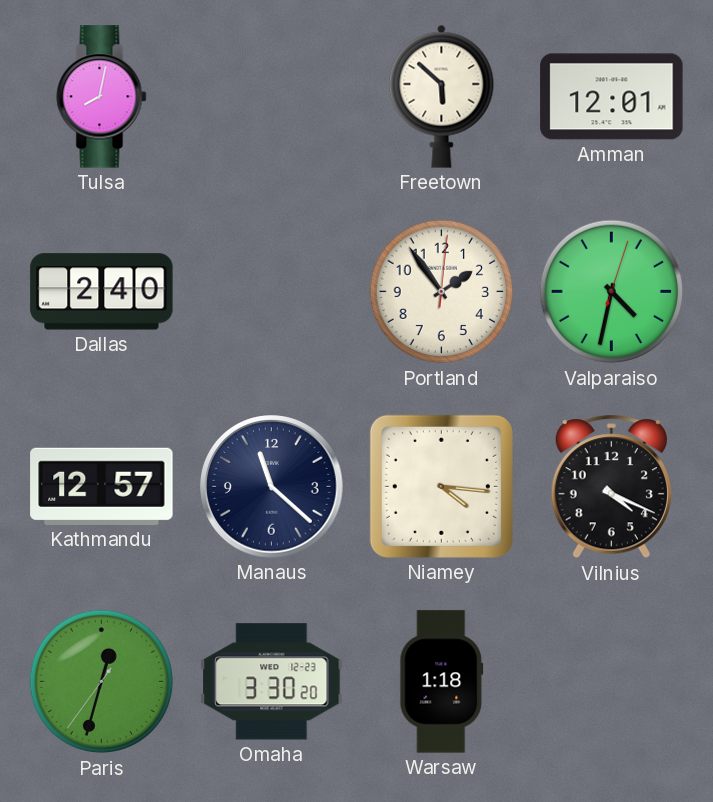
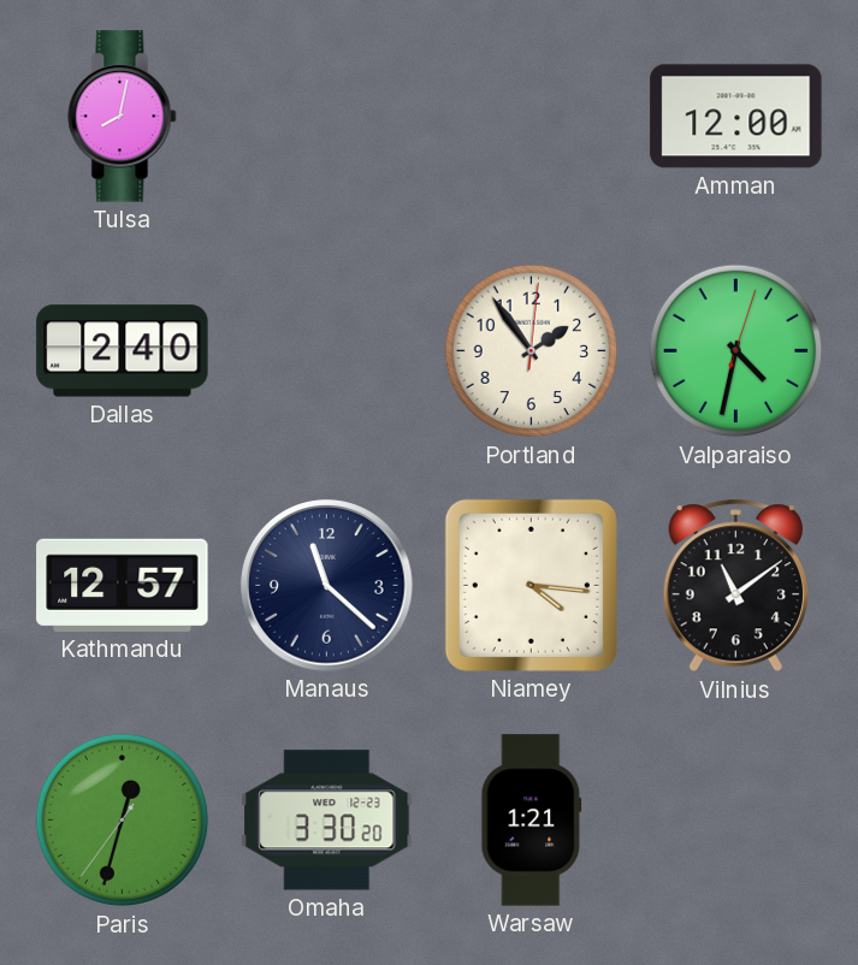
Freetown: 5:52 -> none (442, 96)
Amman: 12:01 -> 12:00 (736, 117)
Vilnius: 4:19 -> 11:09 (735, 586)
Warsaw: 1:18 -> 1:21 (532, 821)
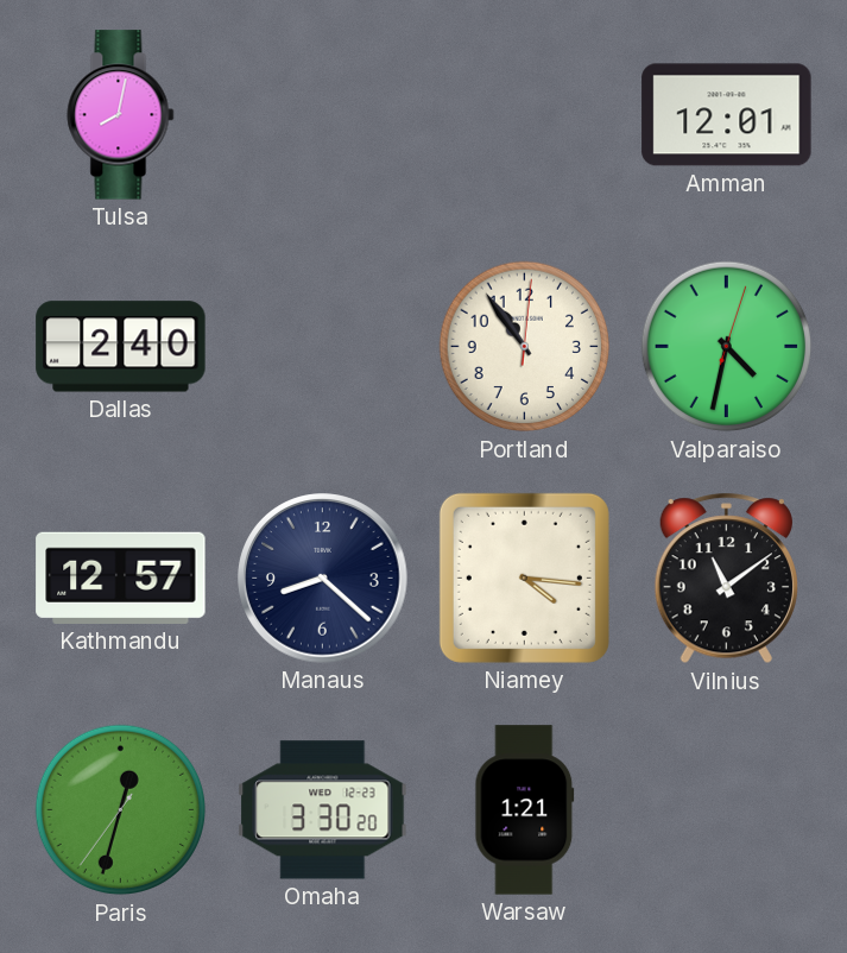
Amman: 12:00 -> 12:01 (727, 115)
Portland: 1:54 -> 10:54 (525, 347)
Manaus: 11:22 -> 8:22 (323, 579)
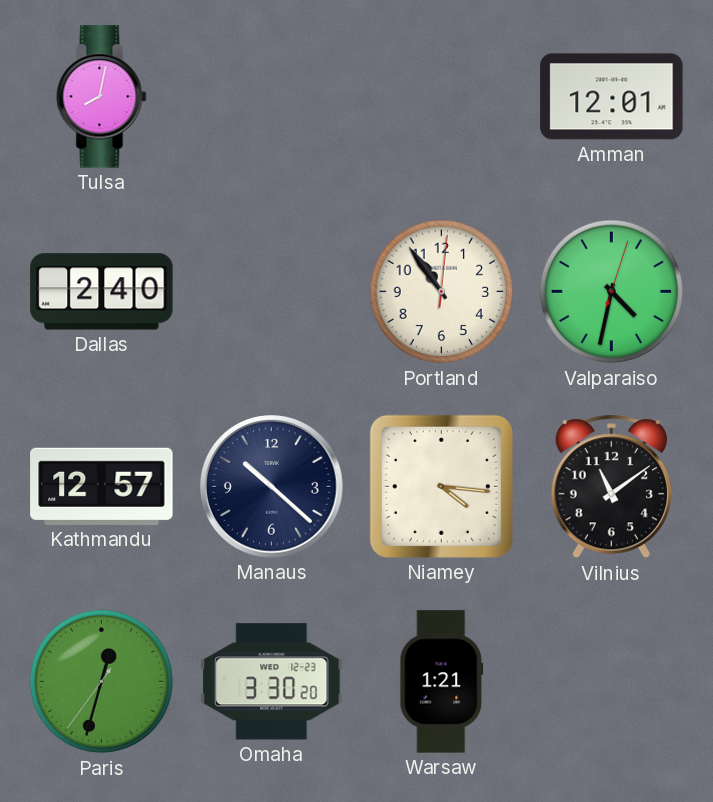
Manaus: 8:22 -> 10:22 (272, 487)
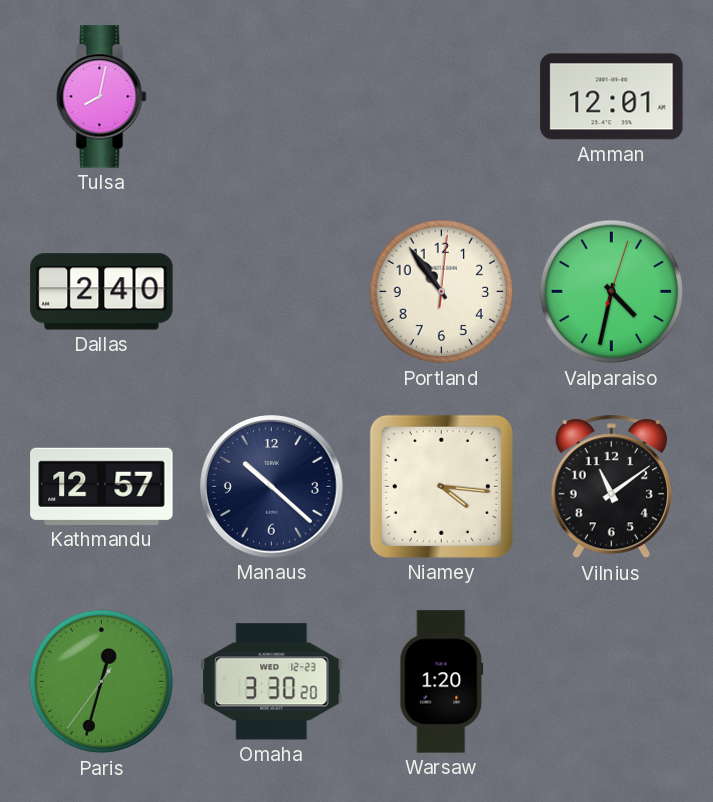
Warsaw: 1:21 -> 1:20 (442, 682)
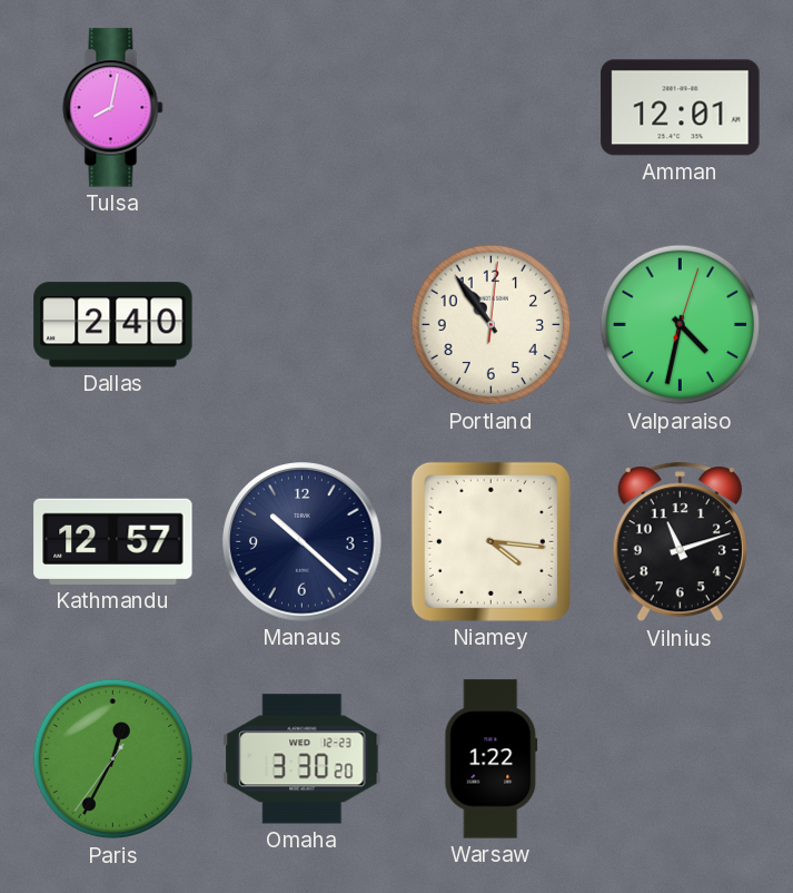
Vilnius: 11:09 -> 11:12 (680, 542)
Paris: 12:32 -> 12:34 (113, 759)
Warsaw: 1:20 -> 1:22 (492, 759)
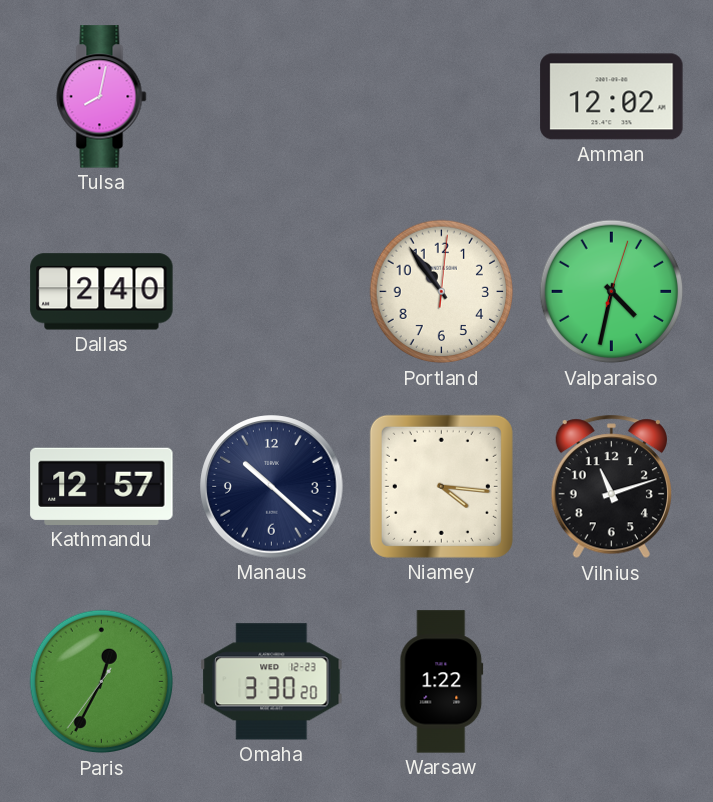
Amman: 12:01 -> 12:02 (612, 97)
